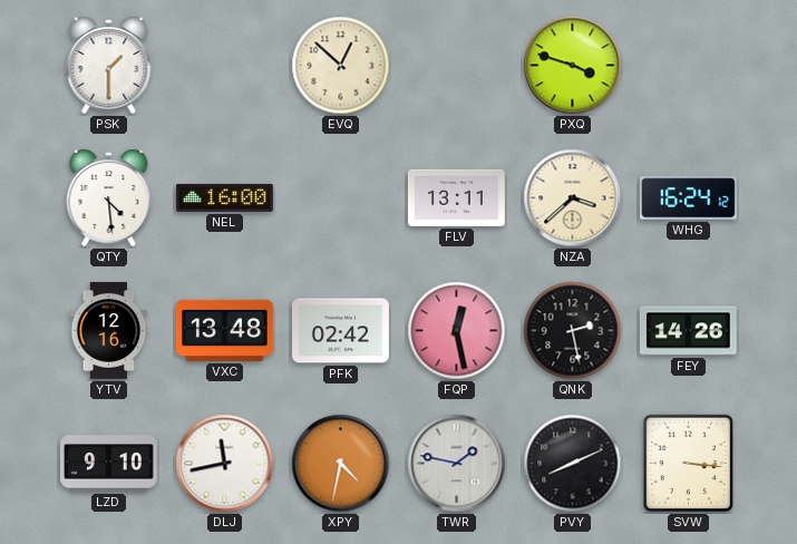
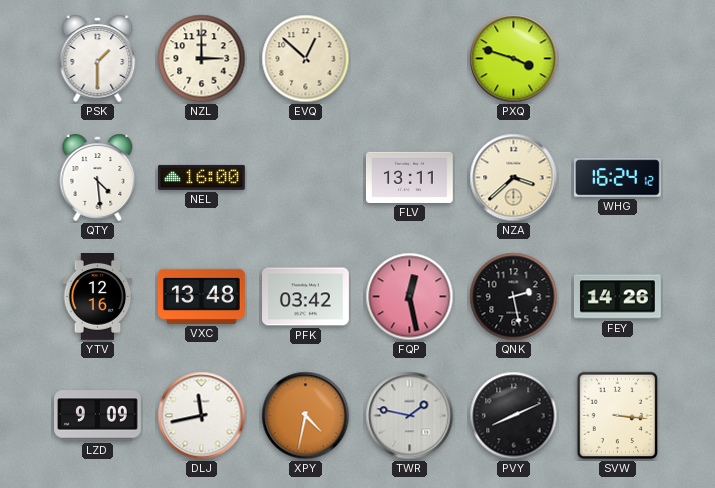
NZL: none -> 3:00 (202, 59)
PFK: 02:42 -> 03:42 (306, 297)
LZD: 9:10 -> 9:09 (98, 416)
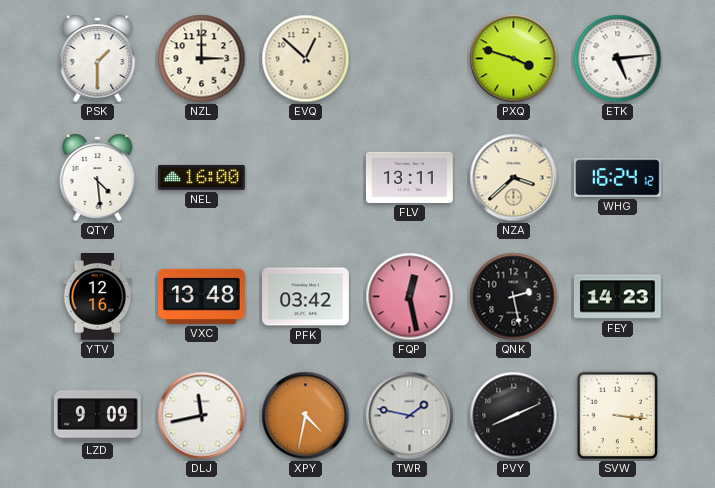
ETK: none -> 5:14 (618, 59)
FEY: 14:26 -> 14:23 (617, 297)
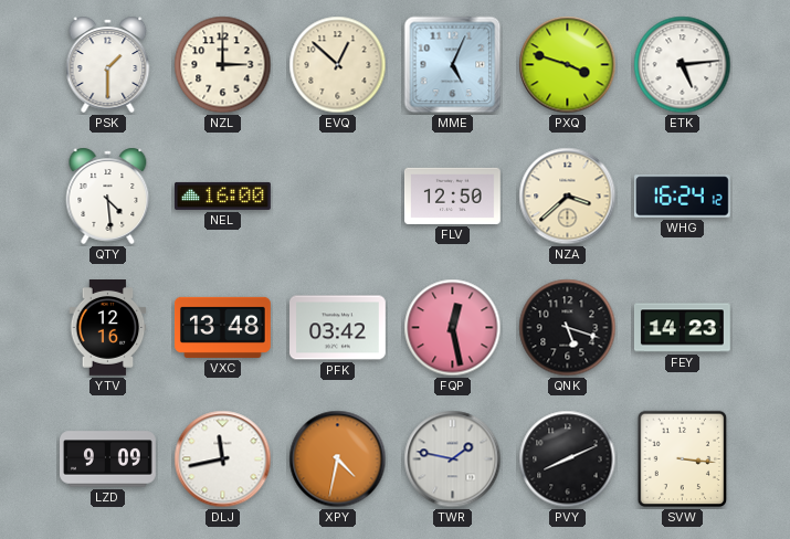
MME: none -> 5:04 (453, 65)
FLV: 13:11 -> 12:50 (453, 195)
QNK: 2:28 -> 5:18 (568, 328)
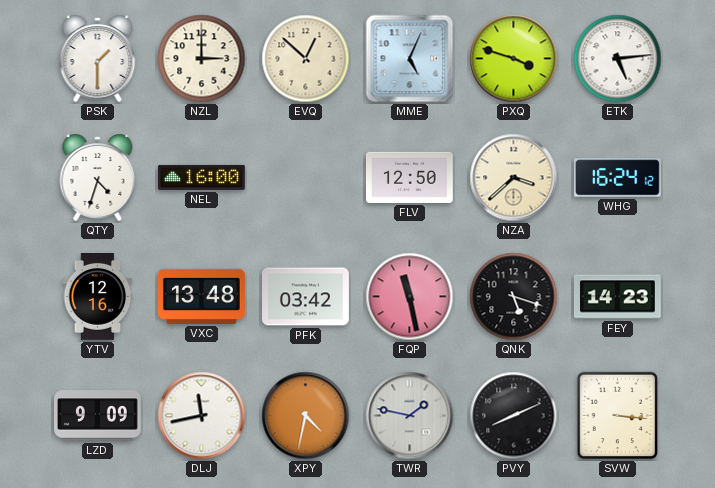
QTY: 4:29 -> 4:33 (98, 177)
FQP: 12:28 -> 11:28 (410, 297)
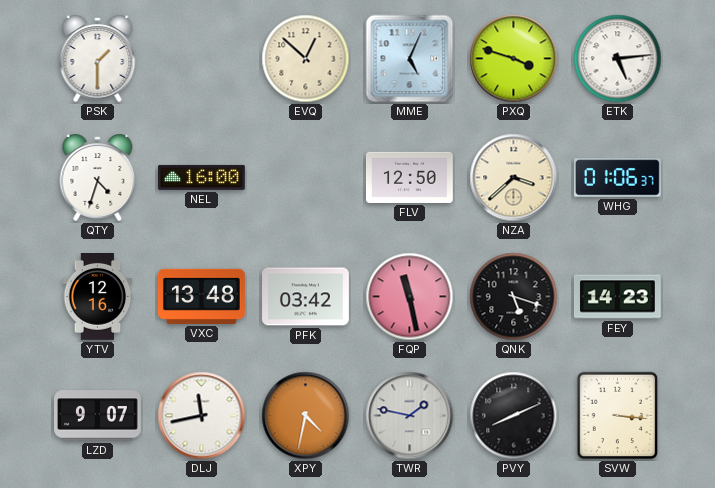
NZL: 3:00 -> none (202, 59)
WHG: 16:24 -> 01:06 (618, 178)
LZD: 9:09 -> 9:07 (98, 416)
